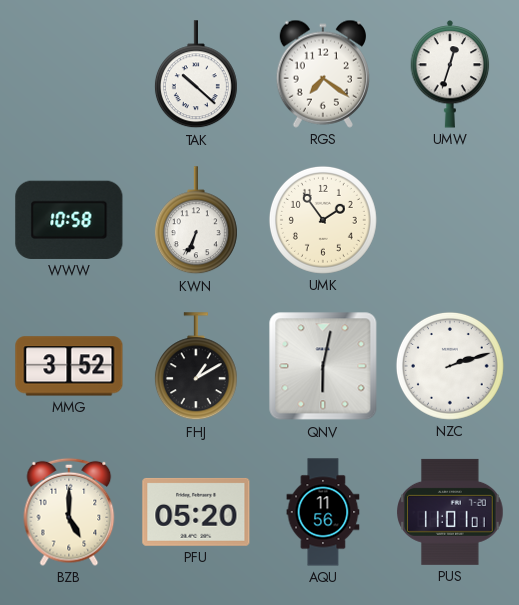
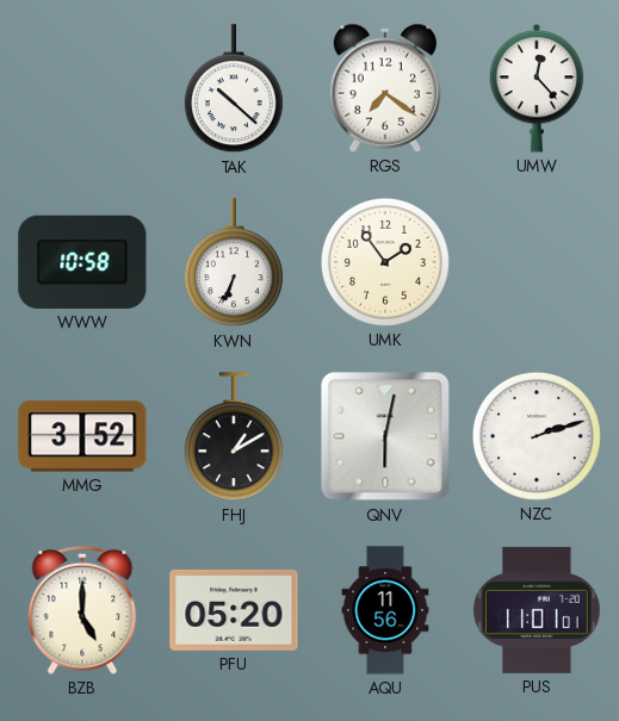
UMW: 12:33 -> 12:23 (537, 88)
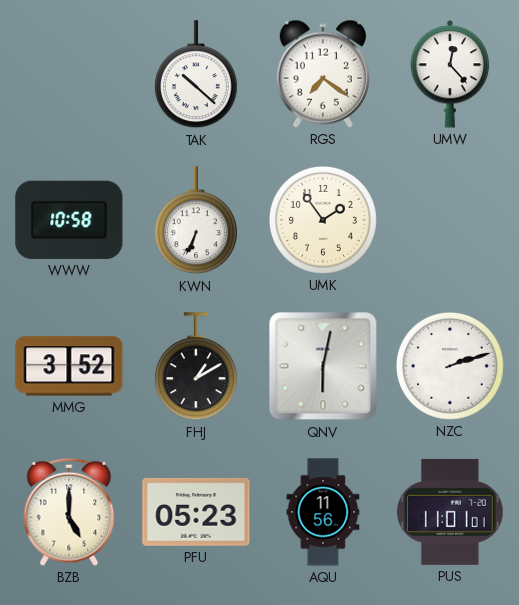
PFU: 05:20 -> 05:23 (196, 512)
